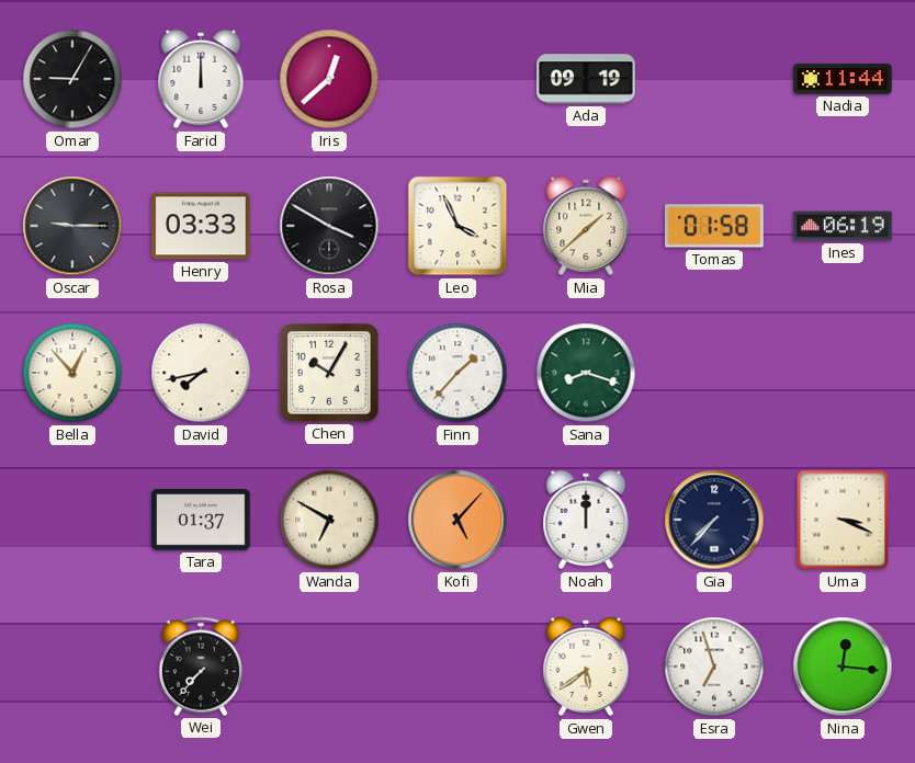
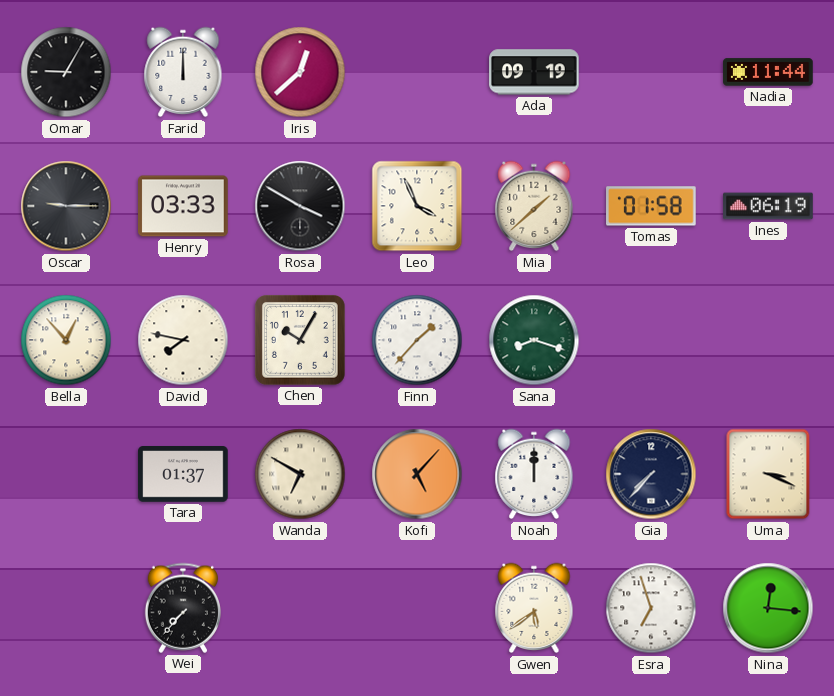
David: 7:43 -> 7:47 (183, 340)
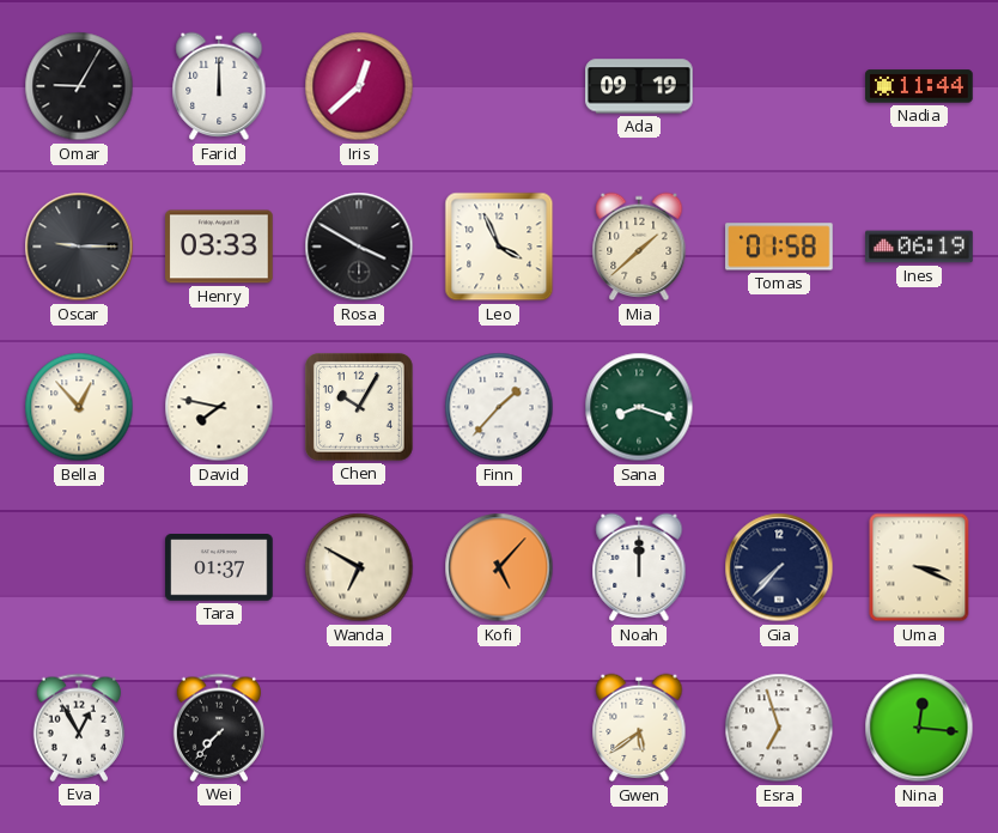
Eva: none -> 12:55 (79, 728)
